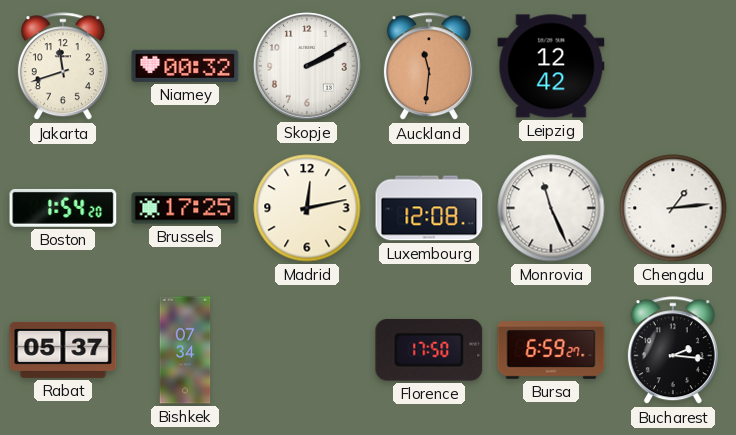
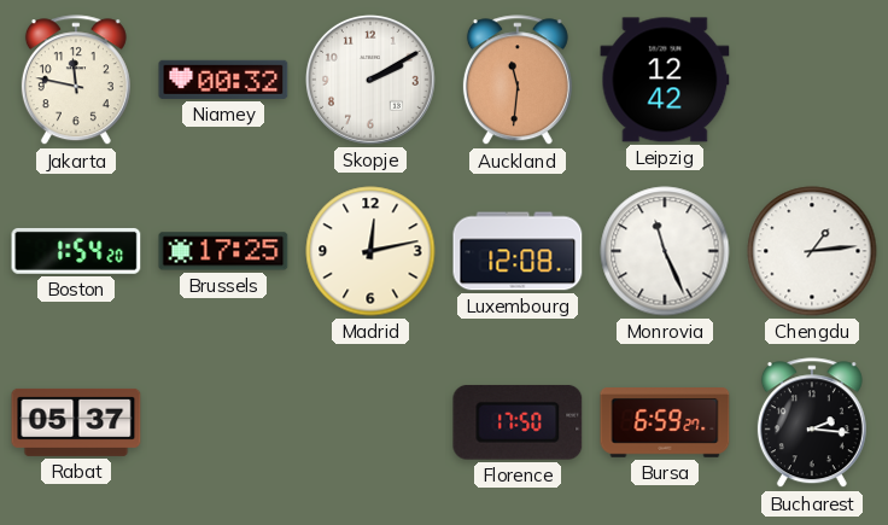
Jakarta: 11:42 -> 11:47 (76, 81)
Bishkek: 07:34 -> none (185, 350)
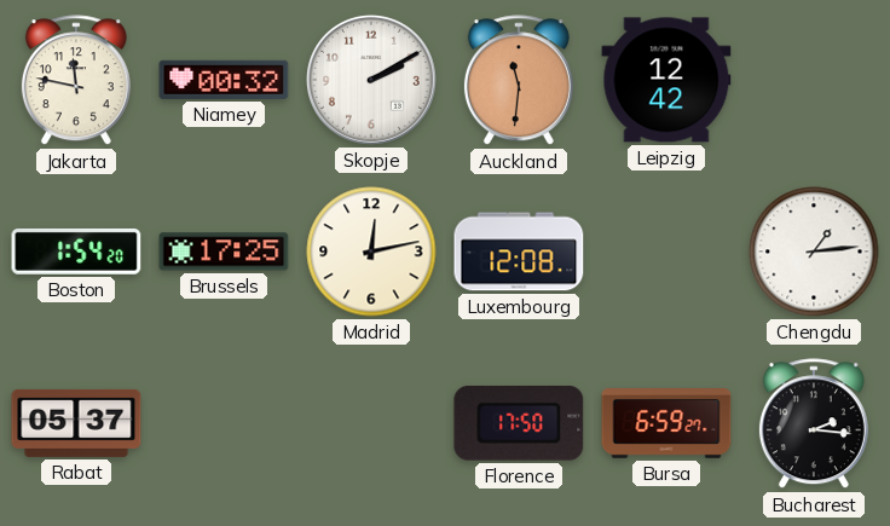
Monrovia: 11:26 -> none (665, 251)
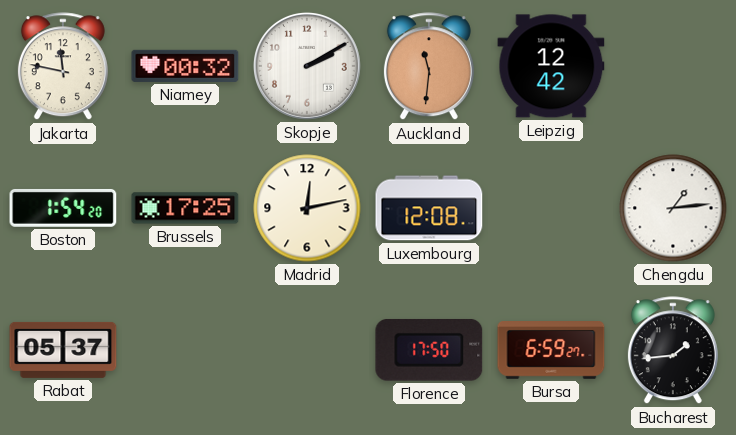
Bucharest: 2:16 -> 1:44 (673, 351)
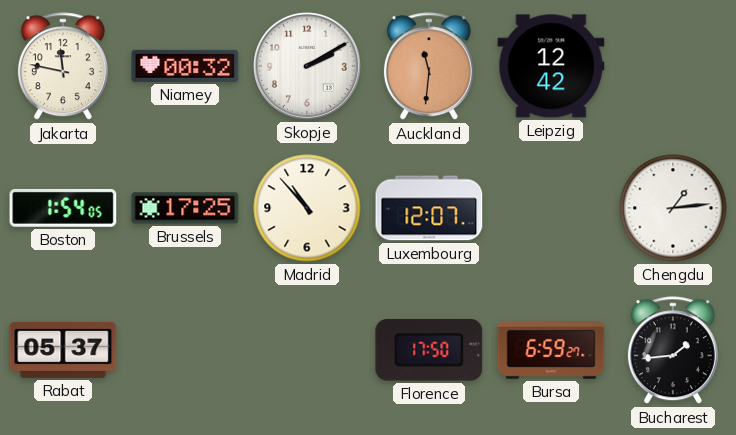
Boston: 1:54:20 -> 1:54:05 (63, 208)
Madrid: 12:13 -> 10:53 (307, 208)
Luxembourg: 12:08 -> 12:07 (429, 208)
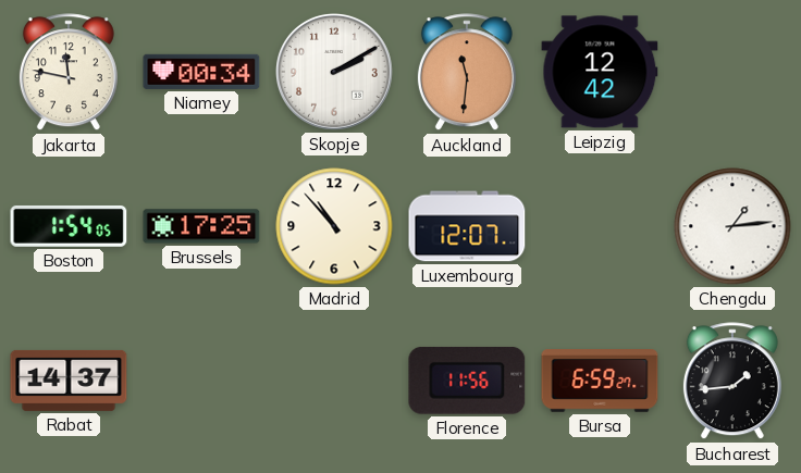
Niamey: 00:32 -> 00:34 (201, 72)
Rabat: 05:37 -> 14:37 (69, 381)
Florence: 17:50 -> 11:56 (467, 381)
